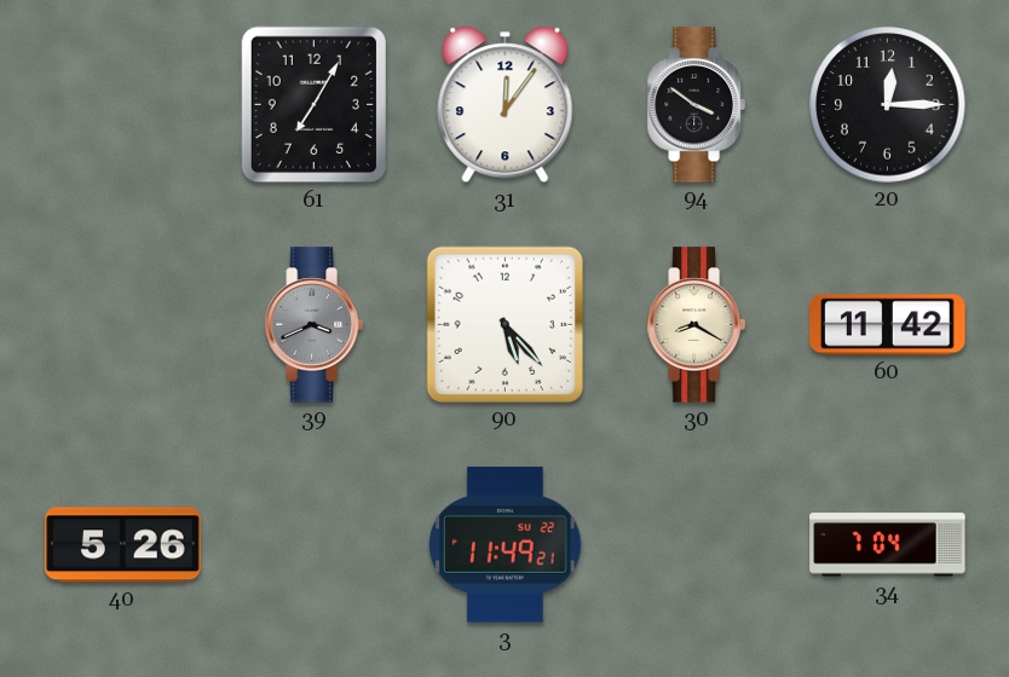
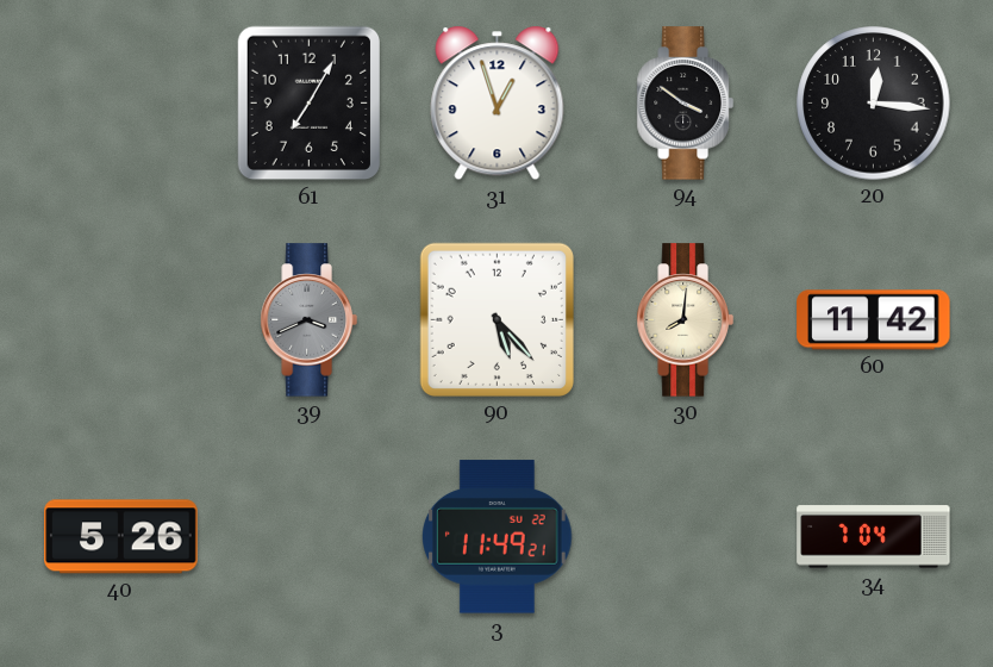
31: 12:06 -> 12:57 (498, 104)
20: 12:15 -> 12:16 (874, 104)
30: 8:20 -> 8:01 (685, 320)
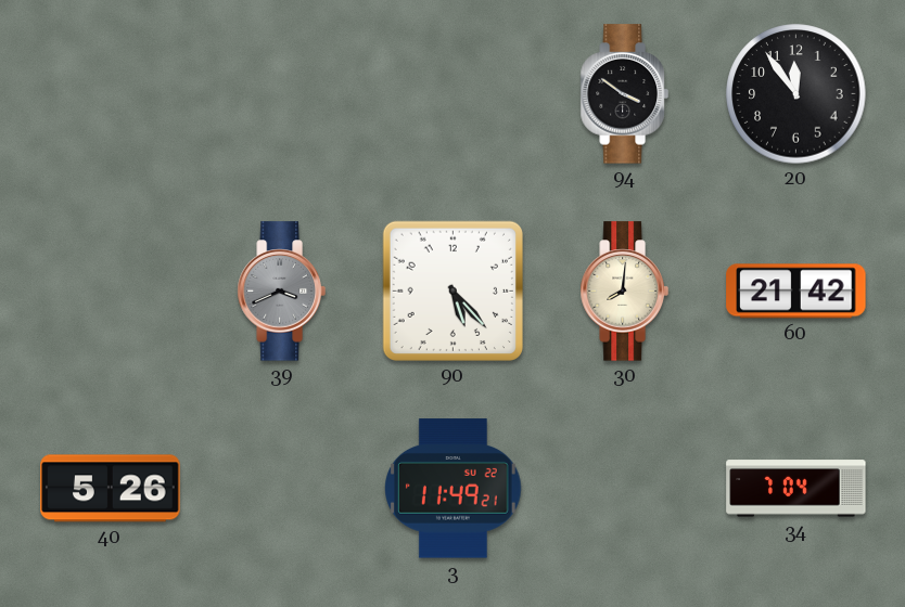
61: 7:05 -> none (308, 104)
31: 12:57 -> none (498, 104)
20: 12:16 -> 11:54 (796, 94)
60: 11:42 -> 21:42 (796, 292)
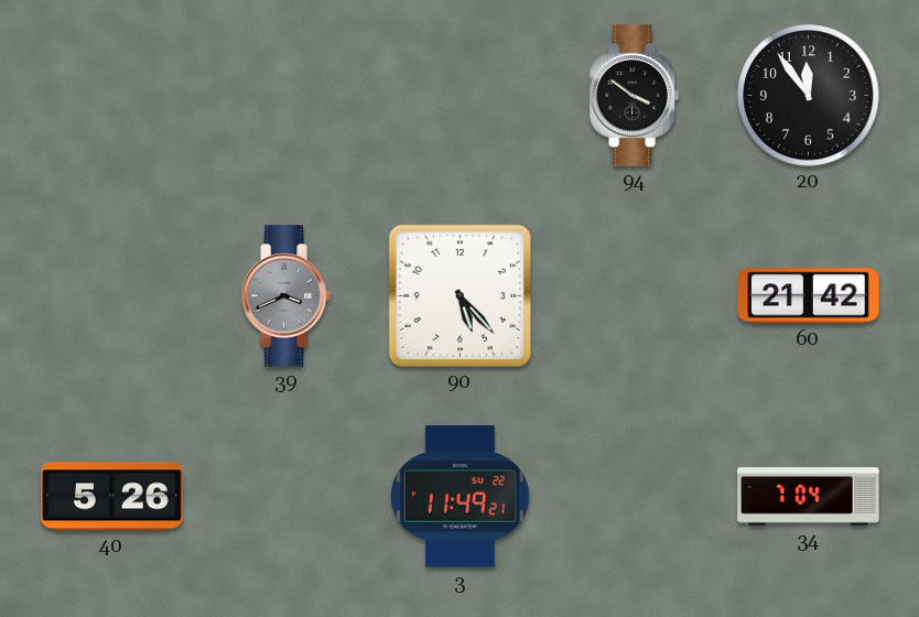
30: 8:01 -> none (624, 292)
